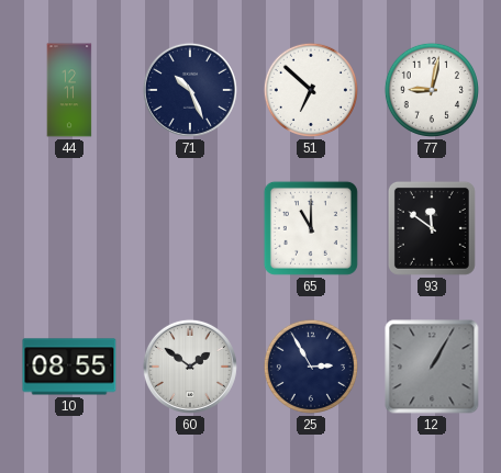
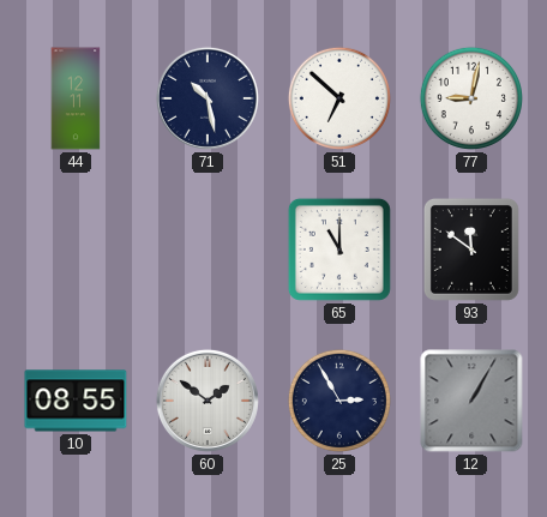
71: 10:26 -> 10:28 (208, 98)
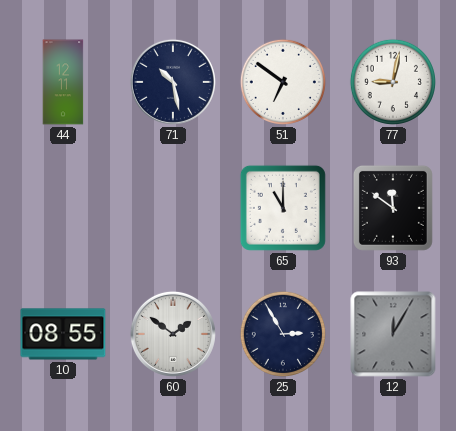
51: 6:52 -> 6:51 (283, 82)
12: 1:05 -> 12:05 (393, 334)
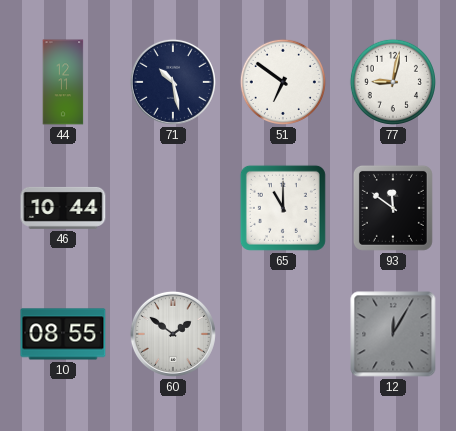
46: none -> 10:44 (63, 208)
25: 2:55 -> none (283, 334)
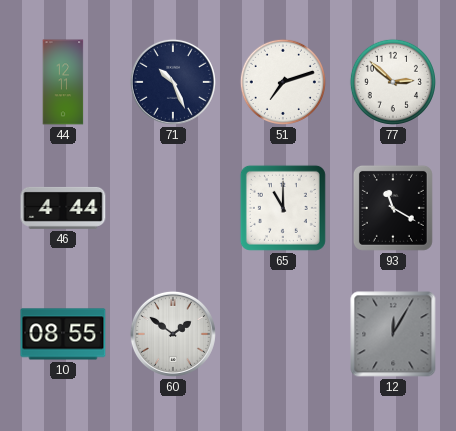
71: 10:28 -> 10:26 (173, 82)
51: 6:51 -> 7:12 (283, 82)
77: 9:02 -> 2:52 (393, 82)
46: 10:44 -> 4:44 (63, 208)
93: 11:51 -> 11:20 (393, 208)
